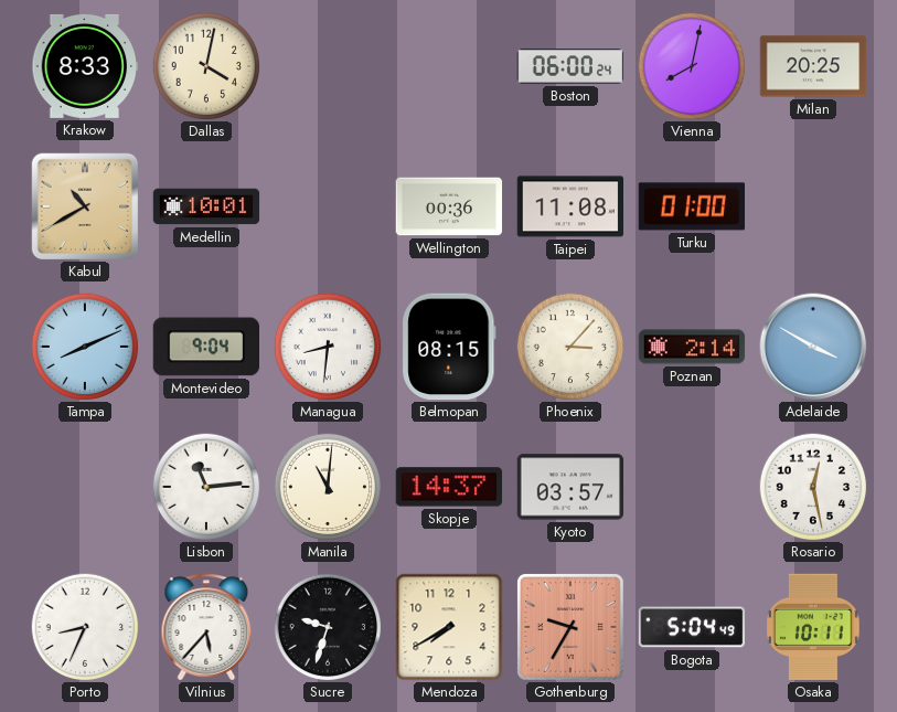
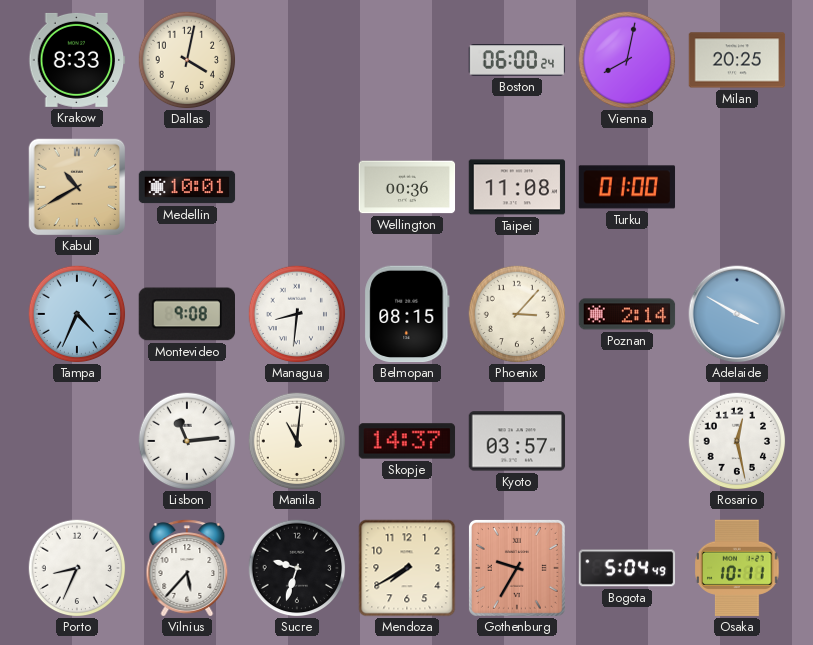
Tampa: 8:11 -> 4:34 (77, 314)
Montevideo: 9:04 -> 9:08 (186, 314)
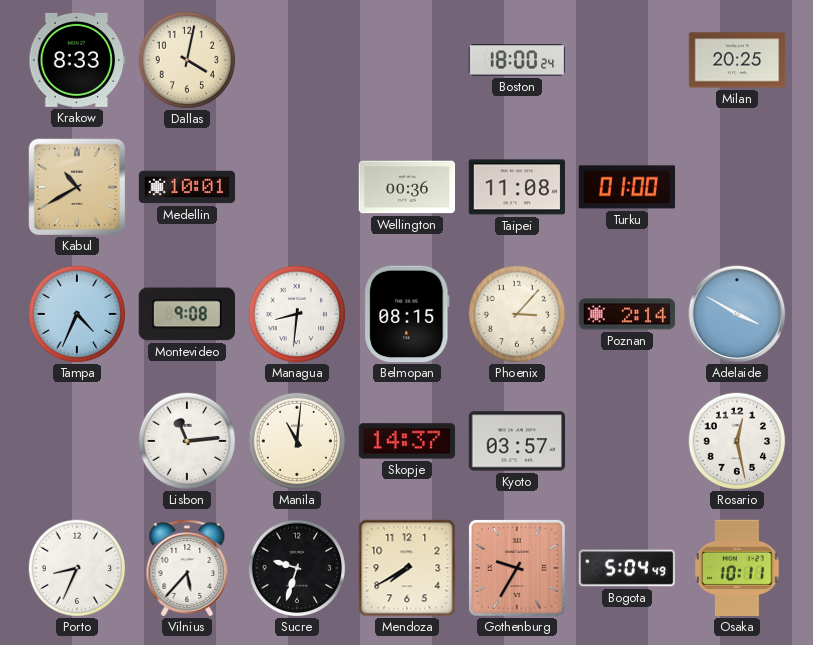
Boston: 06:00 -> 18:00 (517, 60)
Vienna: 8:02 -> none (627, 60)
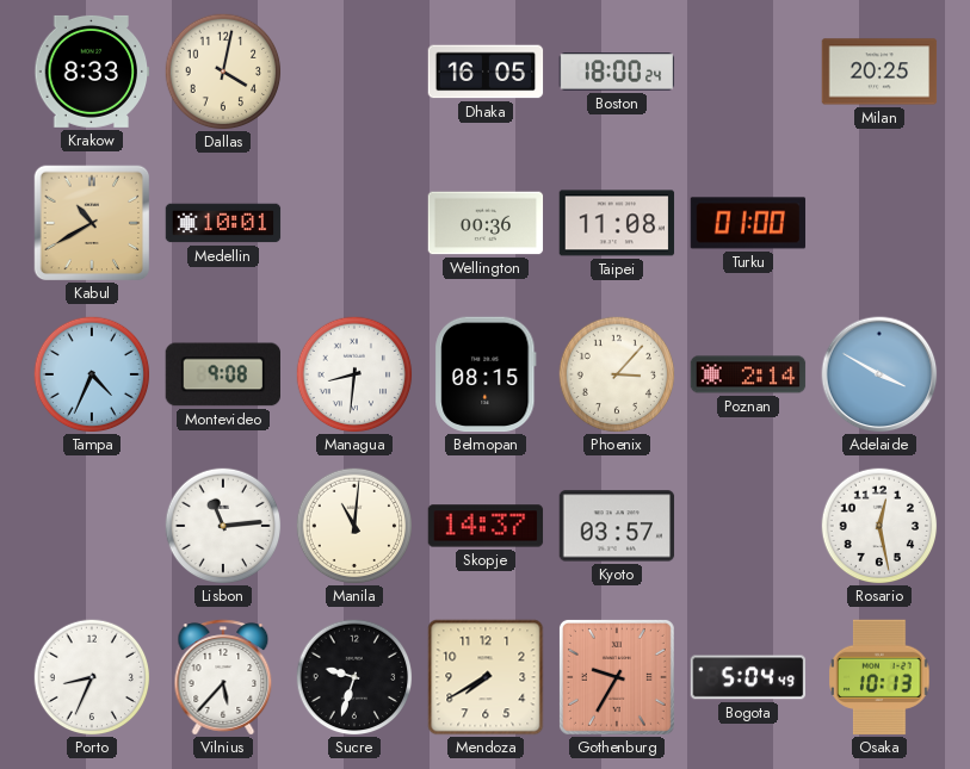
Dhaka: none -> 16:05 (486, 72)
Osaka: 10:11 -> 10:13 (879, 677)
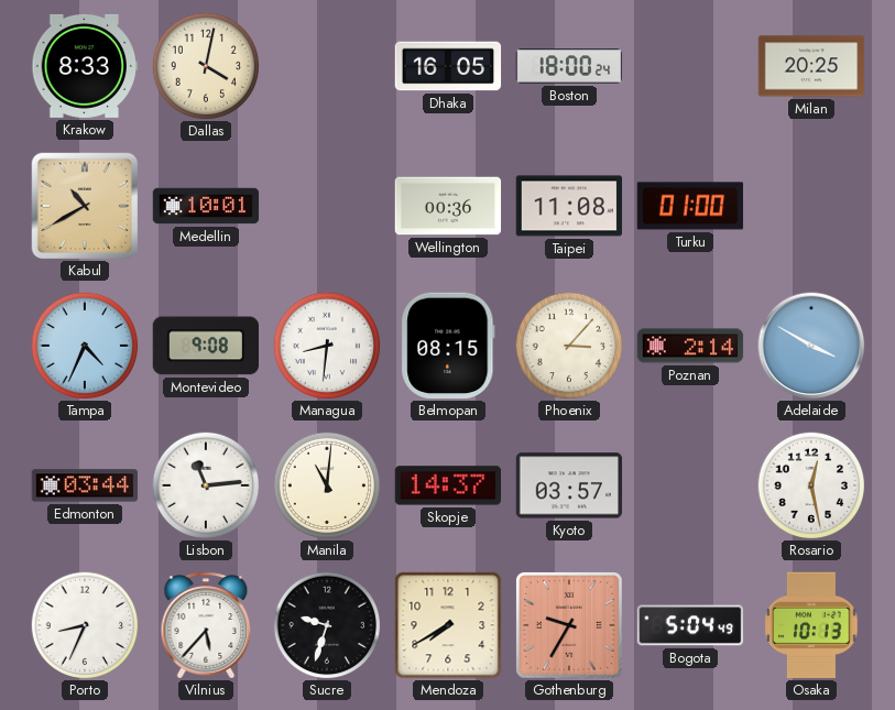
Edmonton: none -> 03:44 (85, 485)
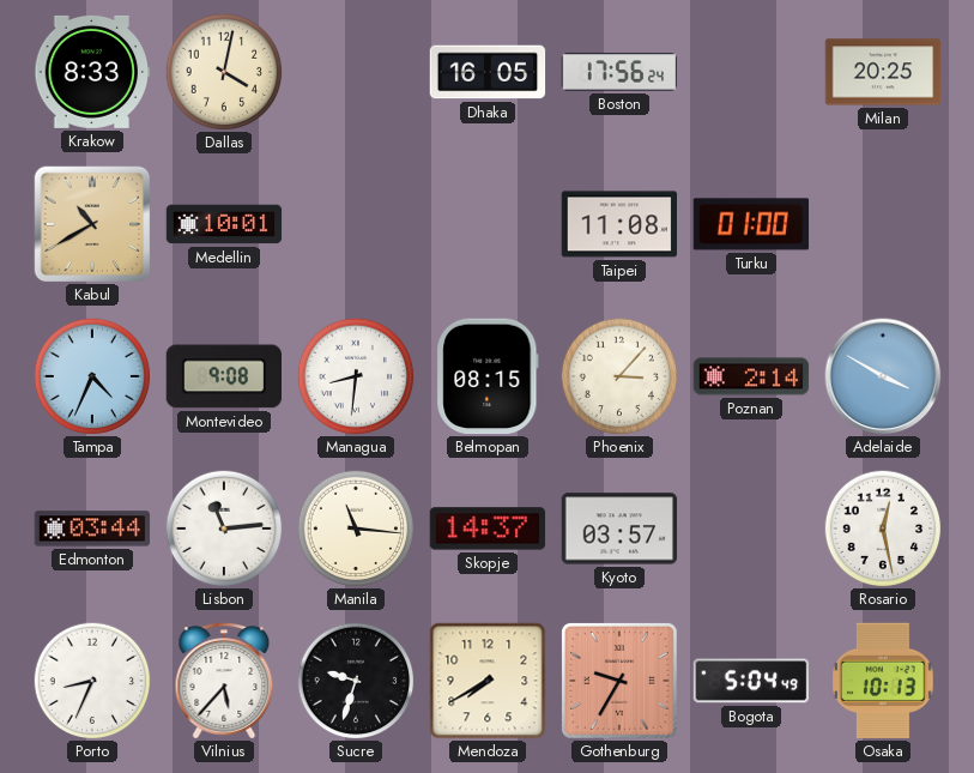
Boston: 18:00 -> 17:56 (619, 72)
Wellington: 00:36 -> none (448, 206)
Manila: 11:01 -> 11:16 (356, 529)
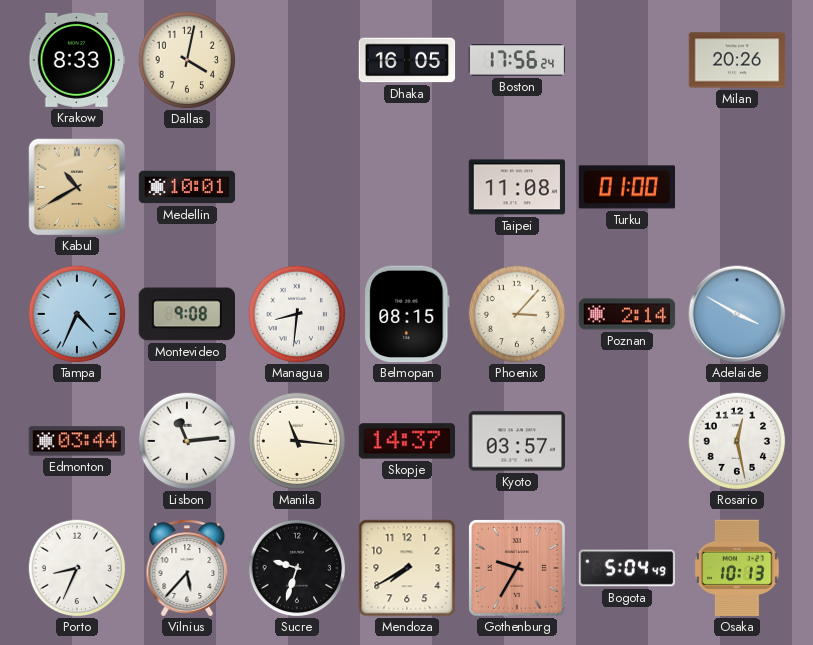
Milan: 20:25 -> 20:26 (737, 60)
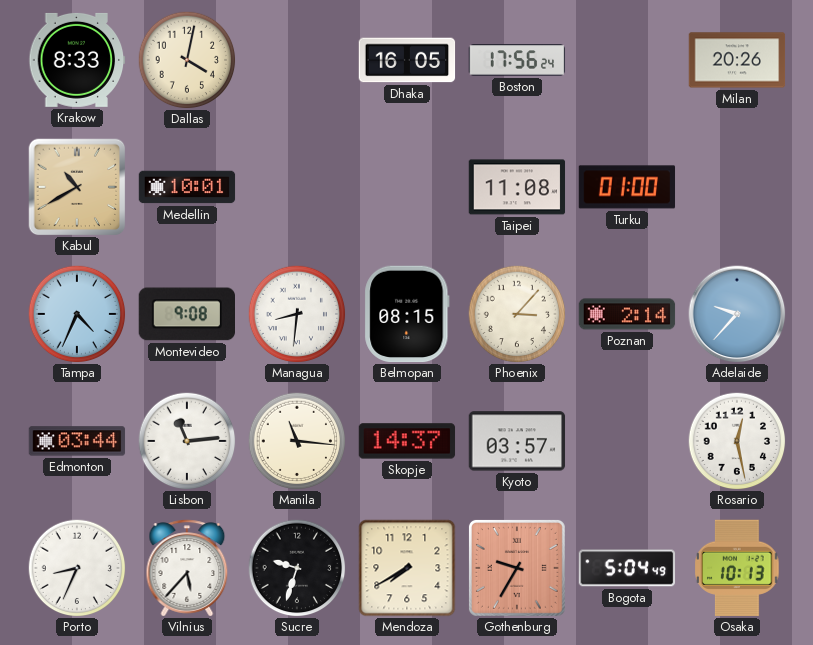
Adelaide: 3:50 -> 9:37 (737, 314)
